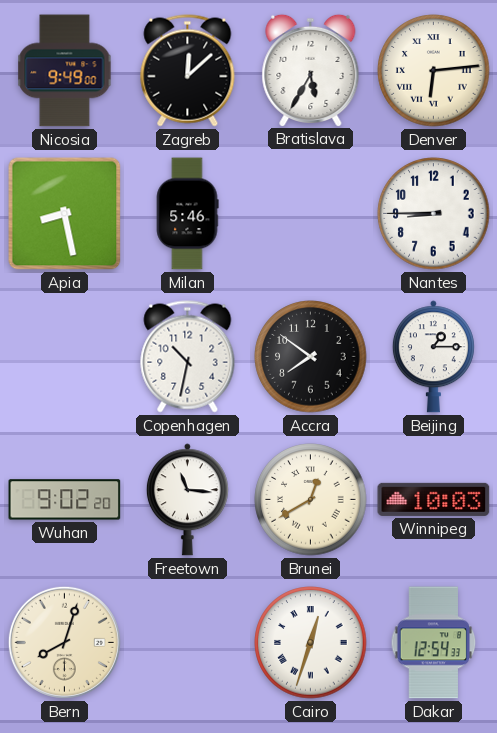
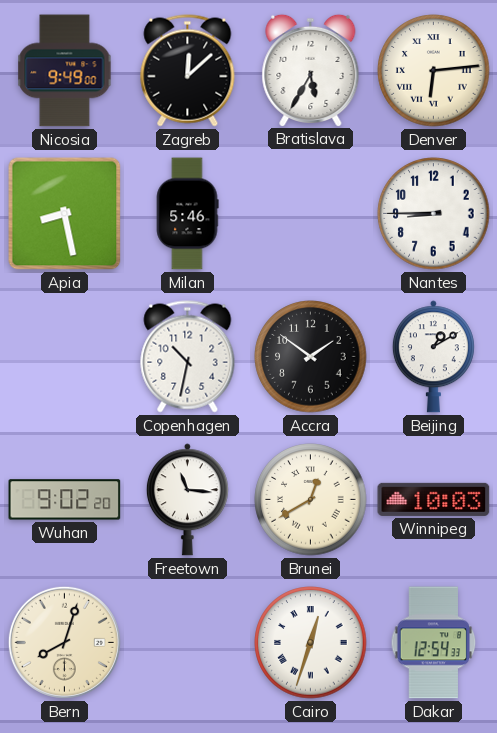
Accra: 7:51 -> 1:51 (311, 357)
Beijing: 1:15 -> 1:10 (433, 357)
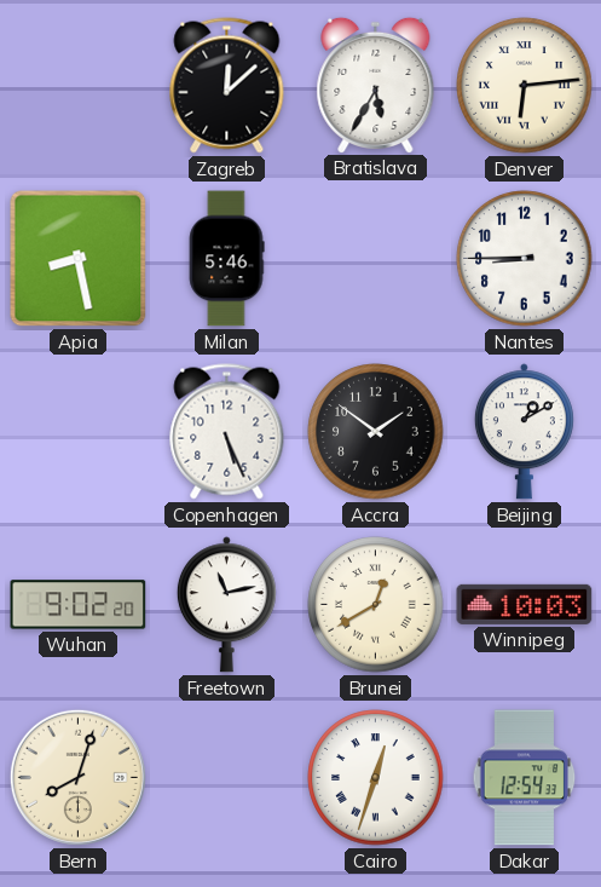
Nicosia: 9:49 -> none (65, 71)
Copenhagen: 10:32 -> 5:26 (227, 432)
Freetown: 11:16 -> 11:13 (226, 605)
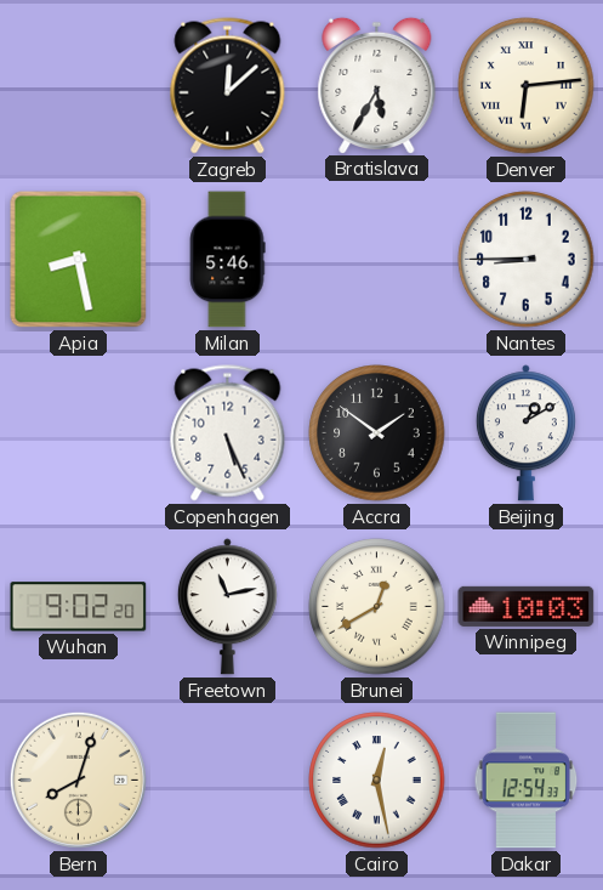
Cairo: 12:33 -> 12:28 (377, 781)
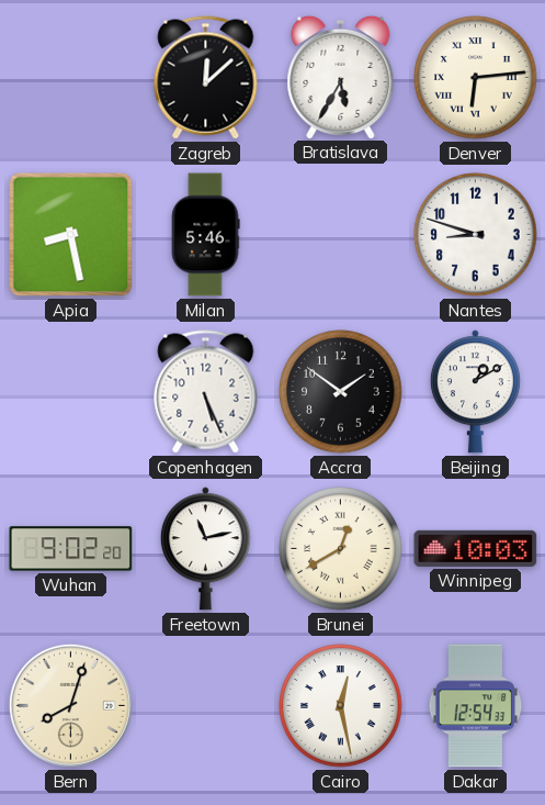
Nantes: 8:45 -> 8:48 (476, 235)
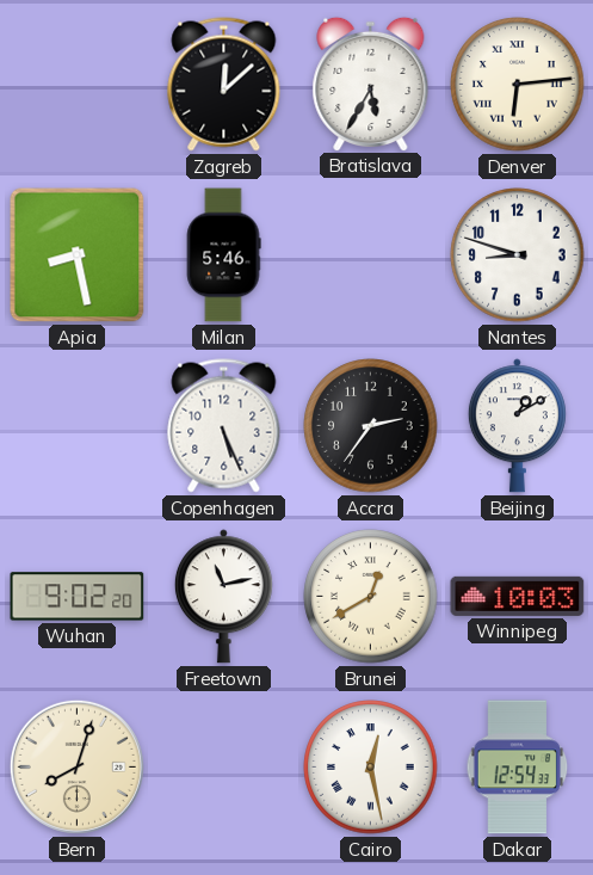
Accra: 1:51 -> 2:36 (371, 426)
